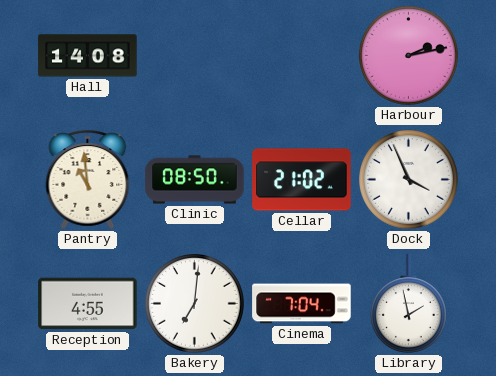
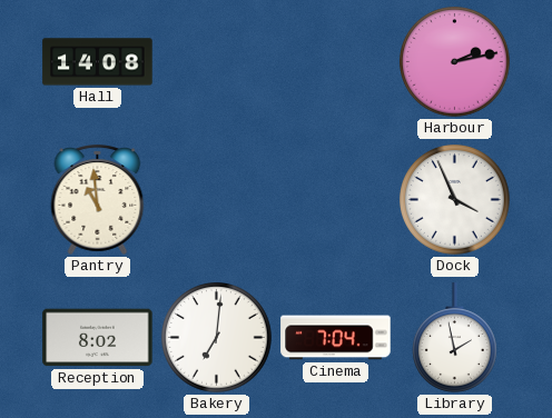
Clinic: 08:50 -> none (195, 180)
Cellar: 21:02 -> none (302, 180)
Reception: 4:55 -> 8:02 (98, 338)
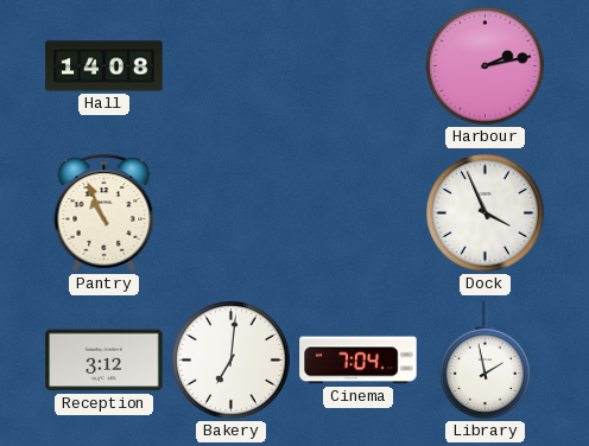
Pantry: 10:59 -> 10:56 (104, 212)
Reception: 8:02 -> 3:12 (104, 361)
